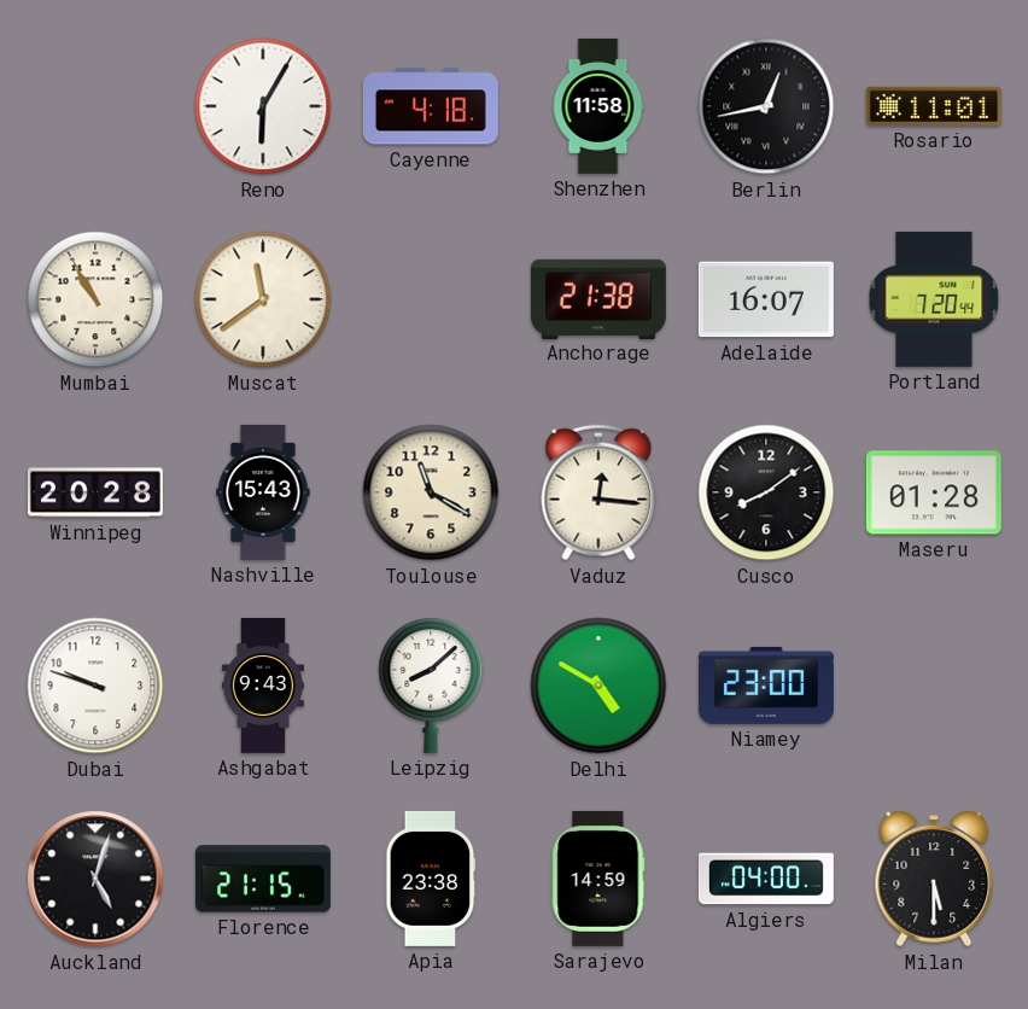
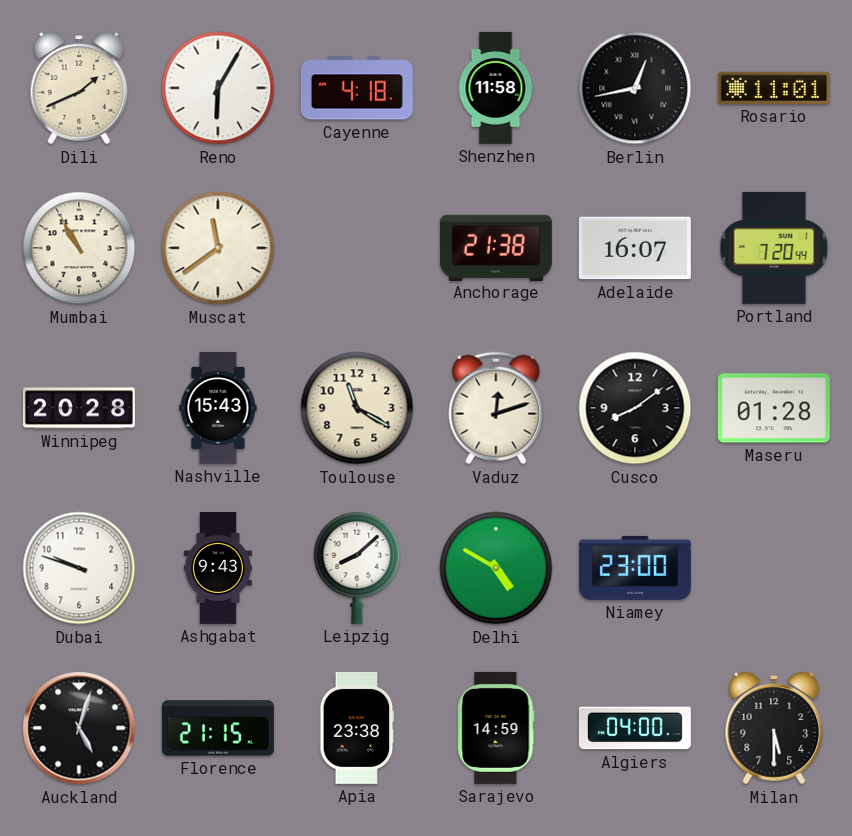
Dili: none -> 1:41 (79, 88)
Vaduz: 12:16 -> 12:12 (496, 408)
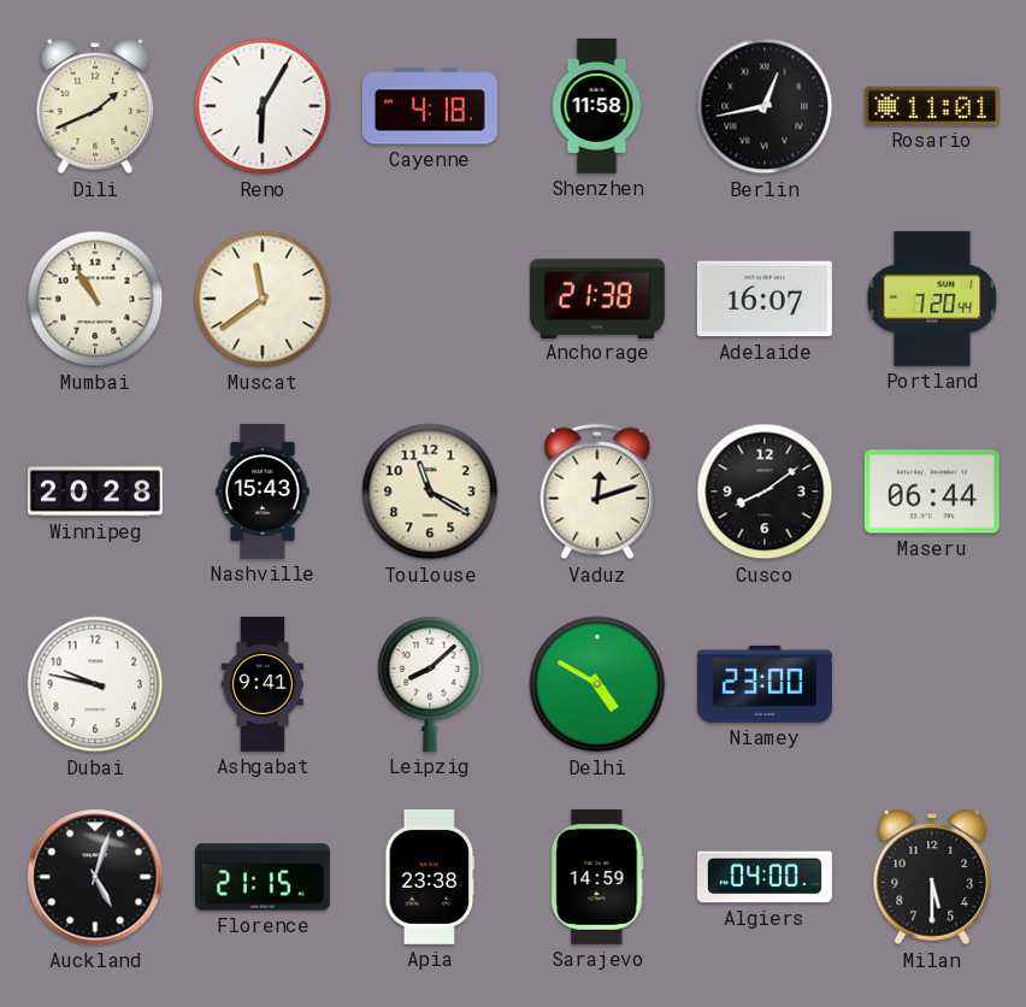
Maseru: 01:28 -> 06:44 (932, 491)
Dubai: 9:48 -> 9:47 (95, 684)
Ashgabat: 9:43 -> 9:41 (263, 684)
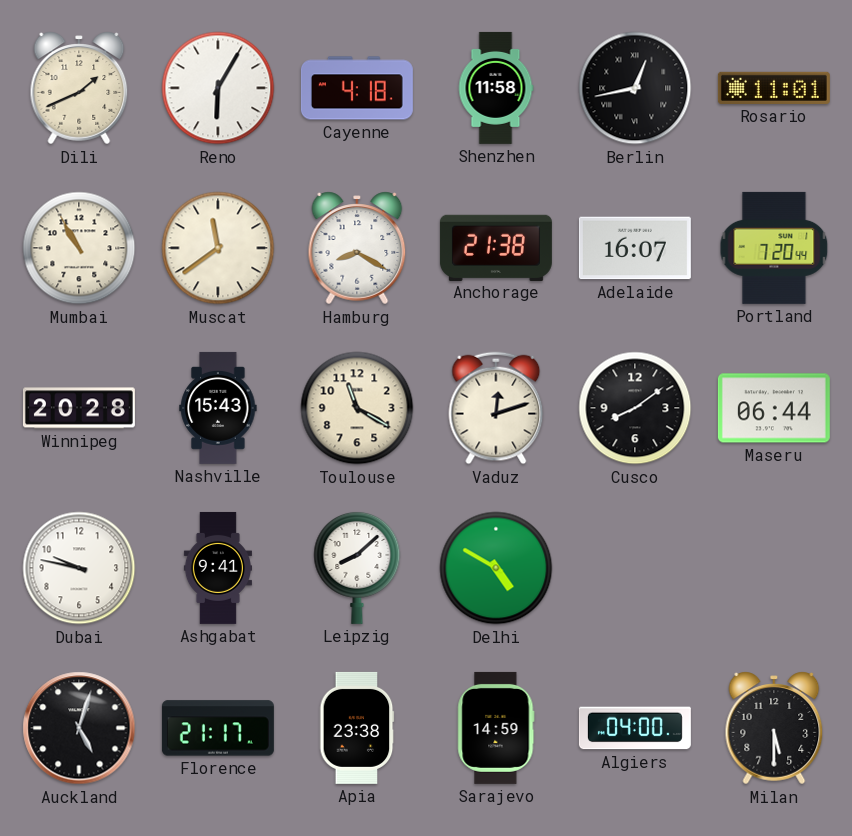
Hamburg: none -> 8:20 (357, 248)
Niamey: 23:00 -> none (765, 684)
Florence: 21:15 -> 21:17 (218, 728)
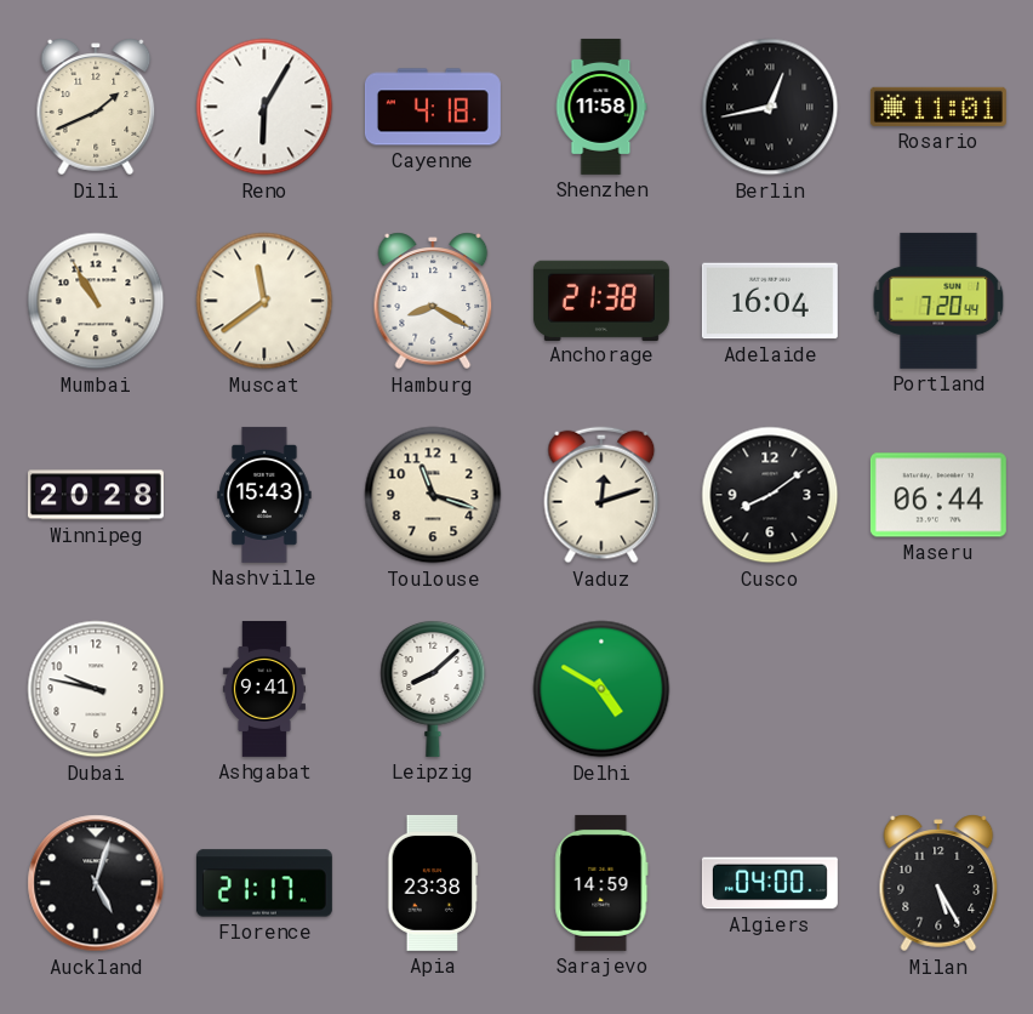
Adelaide: 16:07 -> 16:04 (770, 301)
Toulouse: 11:20 -> 11:18 (433, 495)
Milan: 5:30 -> 5:25 (938, 883)
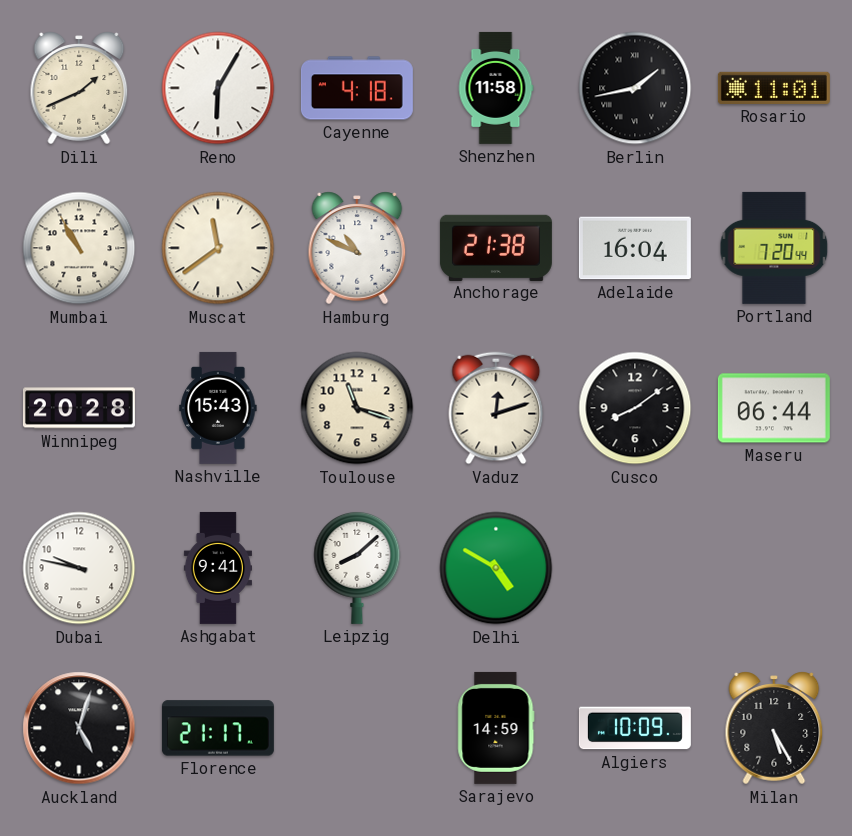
Berlin: 12:43 -> 1:43 (635, 88)
Hamburg: 8:20 -> 10:49 (357, 248)
Apia: 23:38 -> none (433, 883)
Algiers: 04:00 -> 10:09 (635, 728)
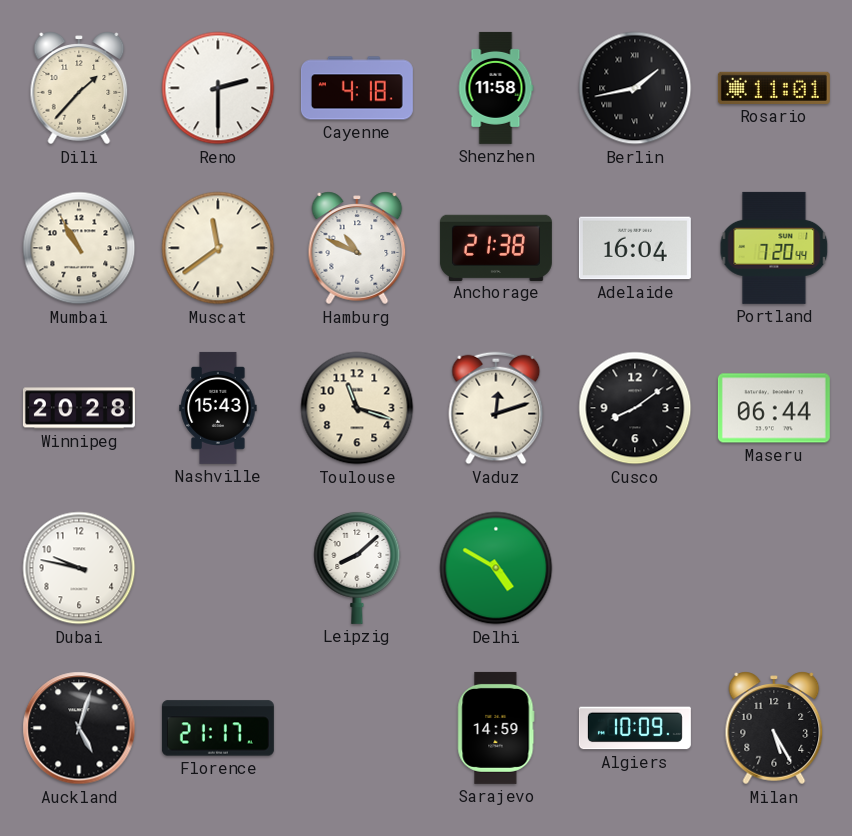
Dili: 1:41 -> 1:37 (79, 88)
Reno: 6:05 -> 2:30 (218, 88)
Ashgabat: 9:41 -> none (218, 568)
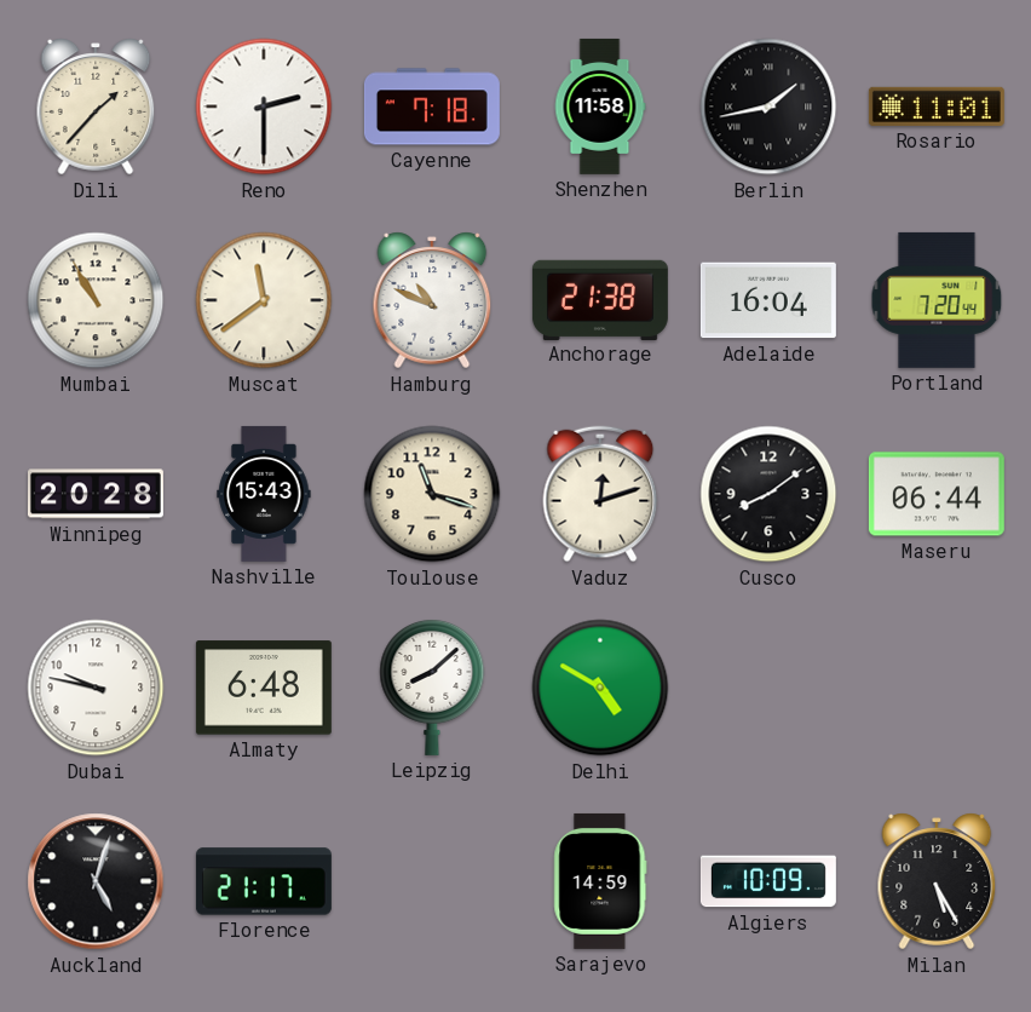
Cayenne: 4:18 -> 7:18 (432, 107)
Almaty: none -> 6:48 (264, 688)
